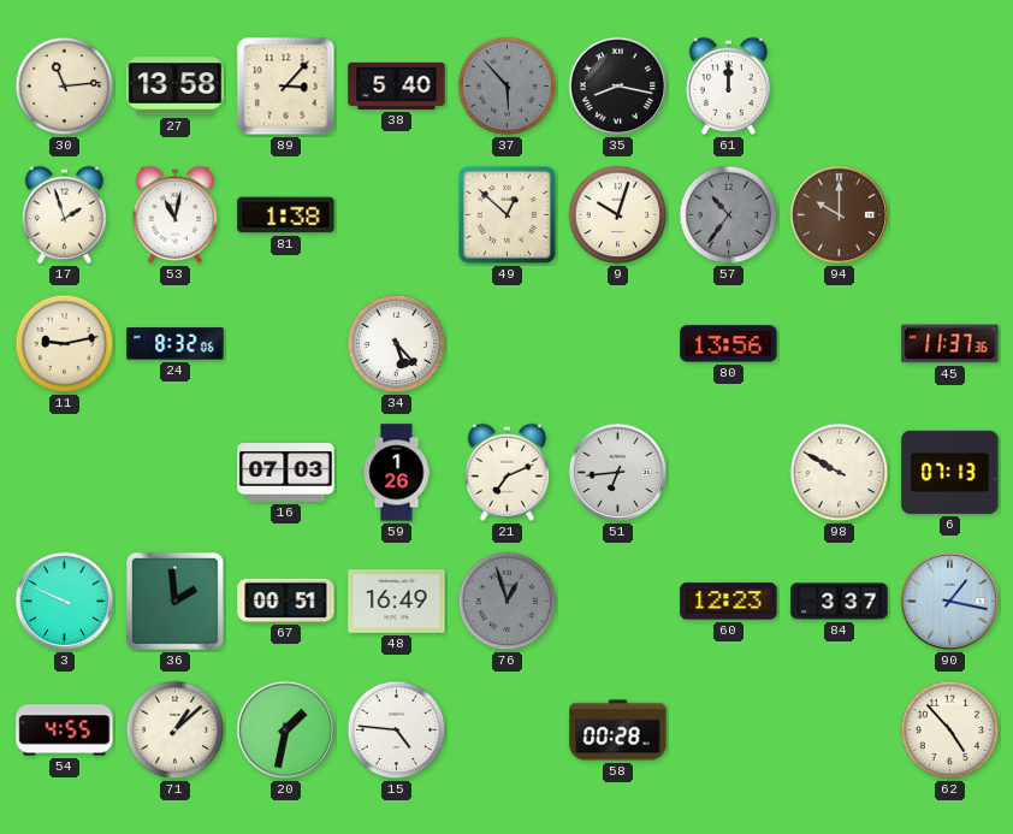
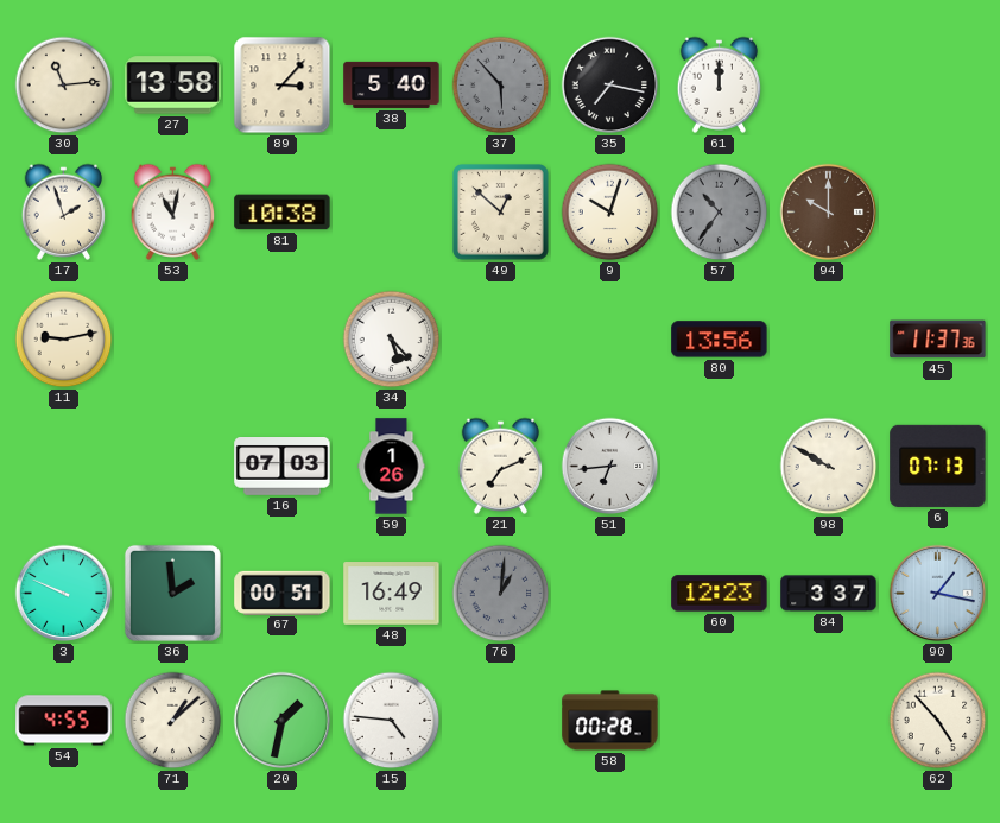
35: 8:17 -> 7:17 (610, 86)
81: 1:38 -> 10:38 (283, 213)
24: 8:32 -> none (176, 344)
76: 12:57 -> 1:01 (501, 594)
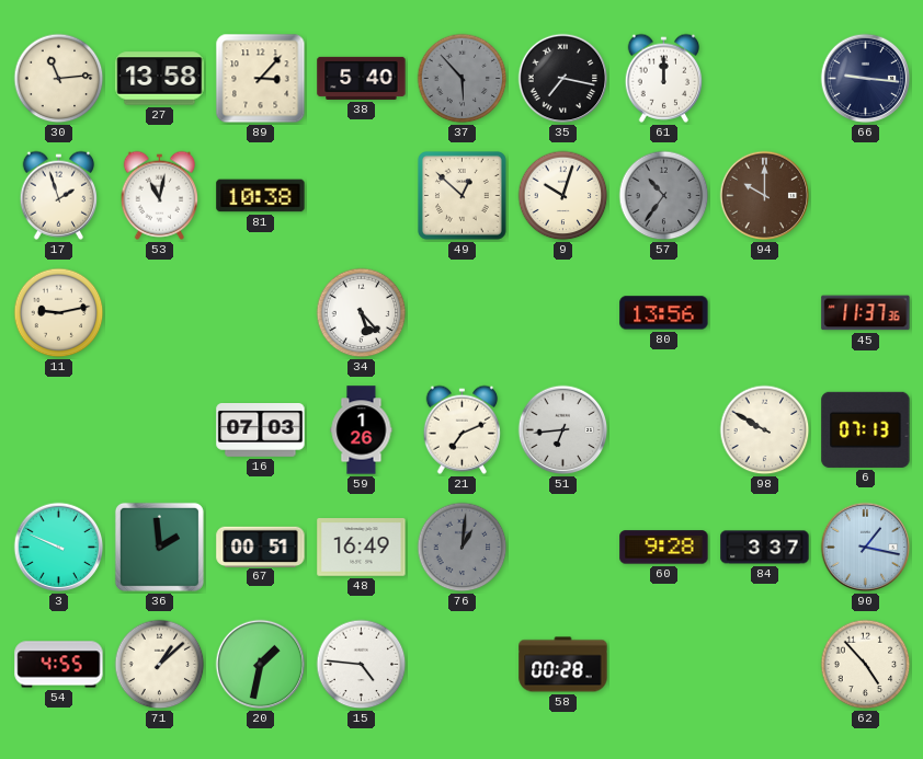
66: none -> 9:16 (866, 79)
60: 12:23 -> 9:28 (664, 548)
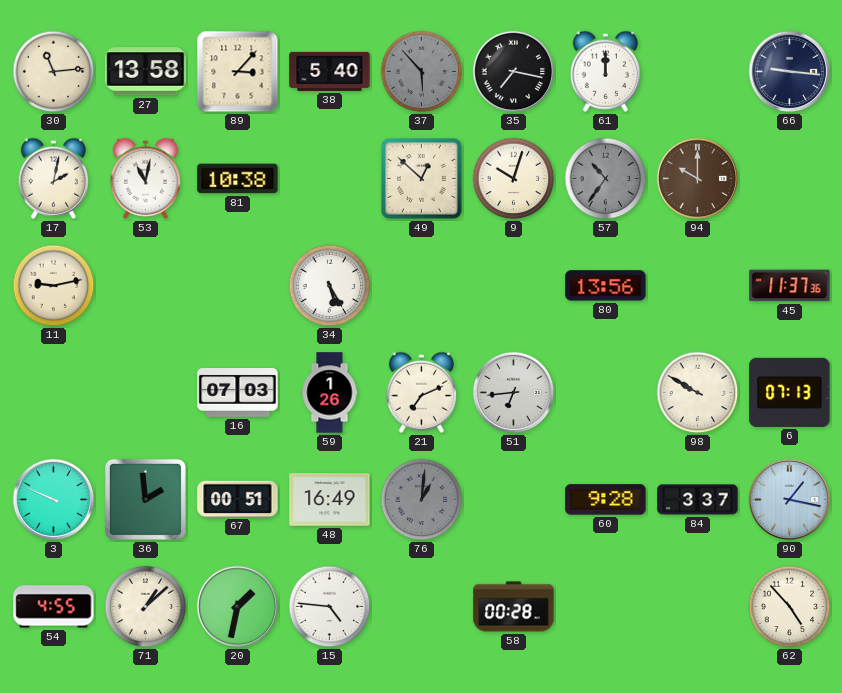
17: 1:57 -> 2:02 (54, 178)
34: 5:23 -> 5:25 (330, 286)
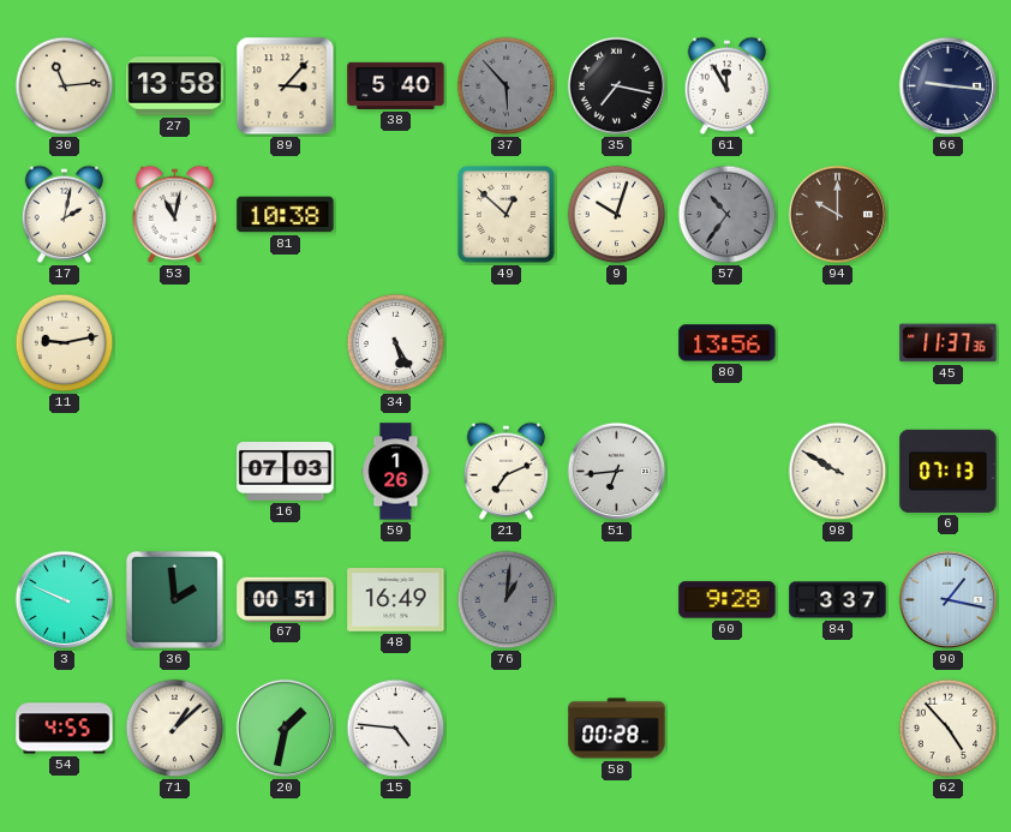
61: 12:00 -> 11:55 (728, 85)
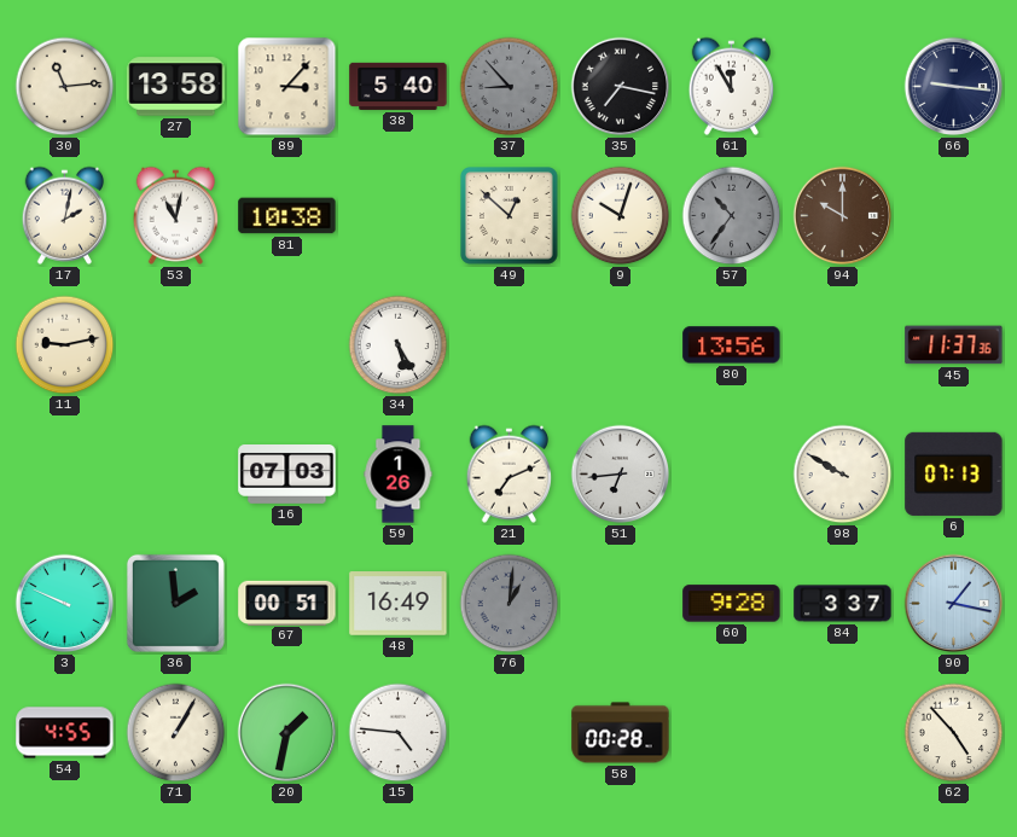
37: 5:53 -> 8:53 (510, 87)
71: 1:08 -> 1:05 (176, 733)
